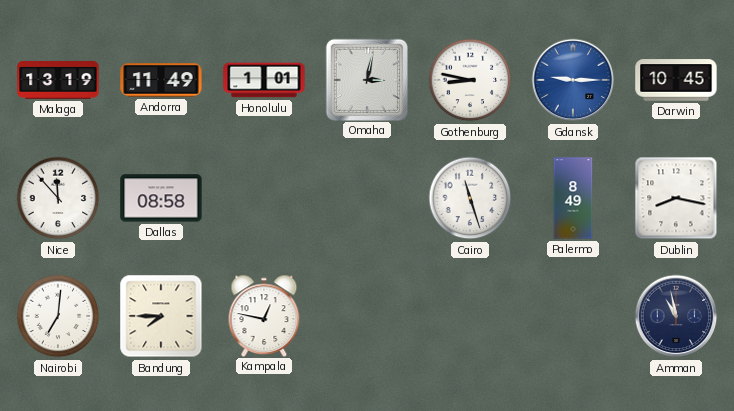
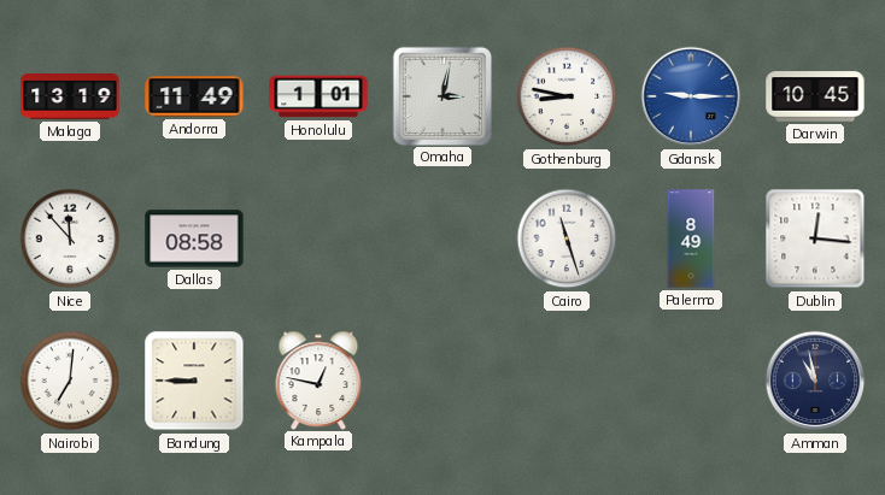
Dublin: 8:17 -> 12:16 (815, 238)
Bandung: 7:45 -> 8:45 (194, 381)
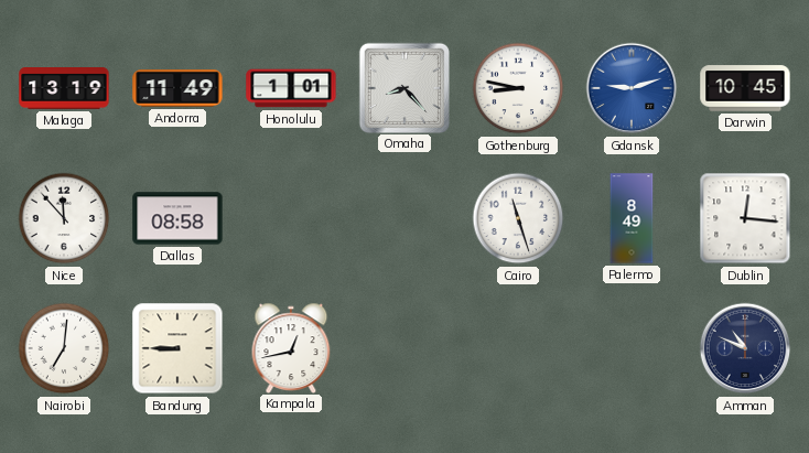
Omaha: 3:02 -> 8:23 (403, 87)
Gdansk: 9:15 -> 9:12 (632, 88)
Kampala: 12:47 -> 12:43 (291, 347)
Amman: 10:58 -> 10:49 (745, 348)
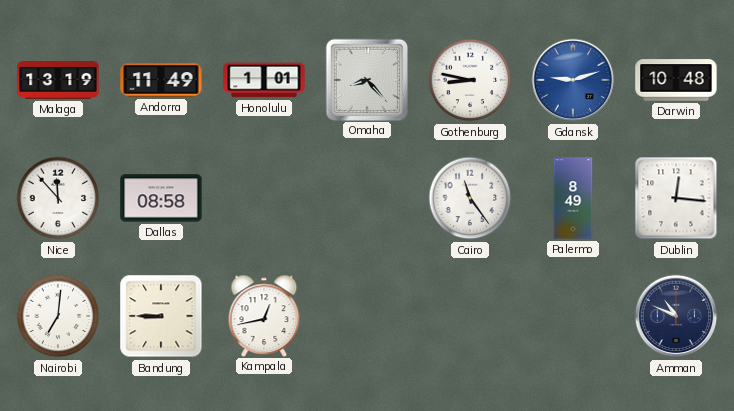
Darwin: 10:45 -> 10:48 (676, 80)
Cairo: 11:27 -> 11:24 (470, 198)
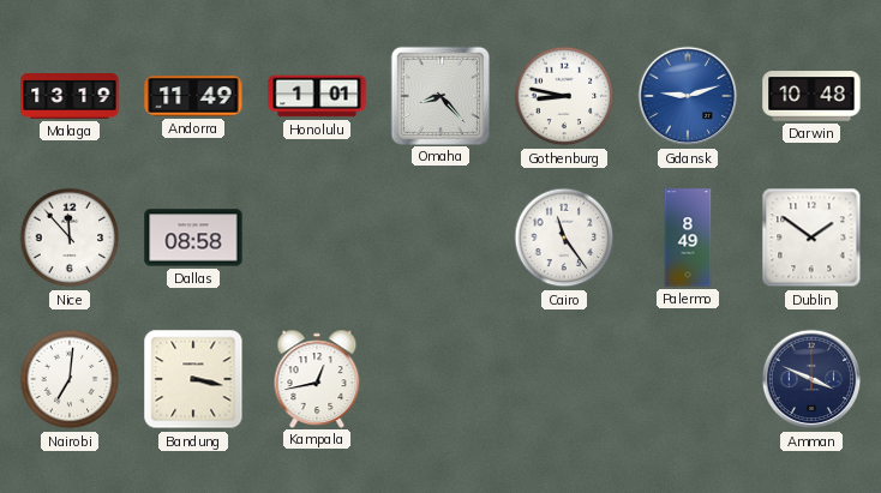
Dublin: 12:16 -> 1:51 (811, 238)
Bandung: 8:45 -> 3:17 (193, 379)
Amman: 10:49 -> 3:49 (811, 379)
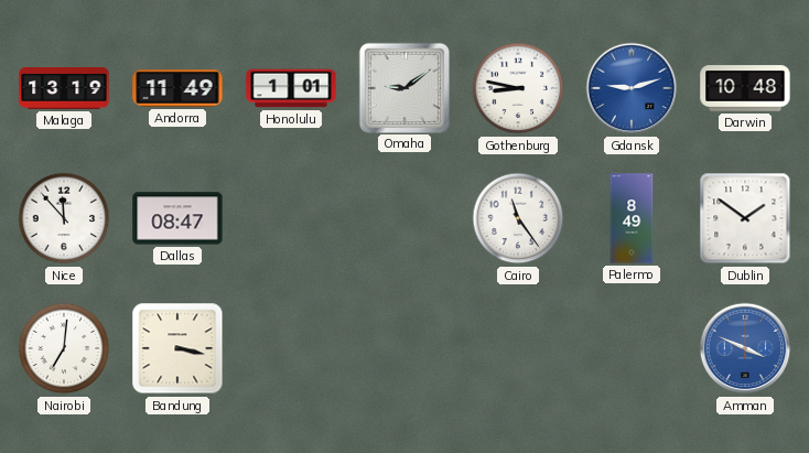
Omaha: 8:23 -> 9:09 (403, 87)
Dallas: 08:58 -> 08:47 (177, 218)
Kampala: 12:43 -> none (317, 378)
Amman dial: navy -> blue (745, 348)
